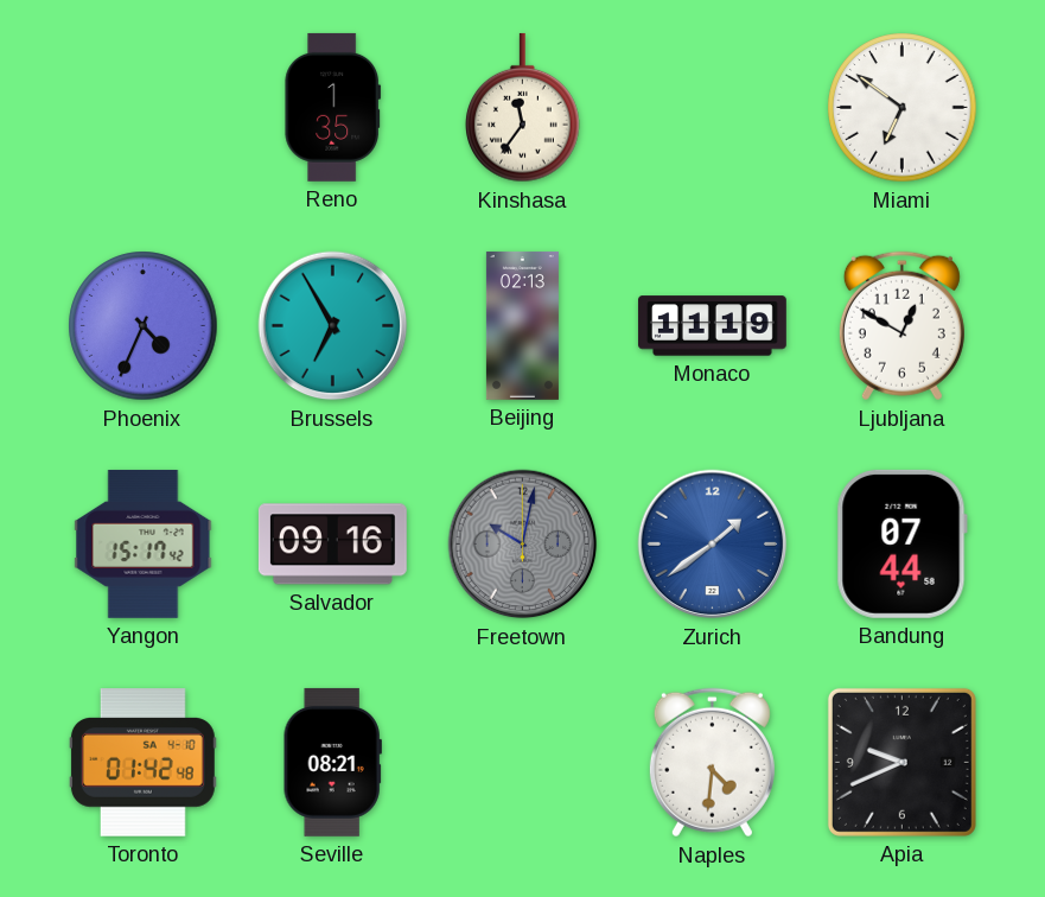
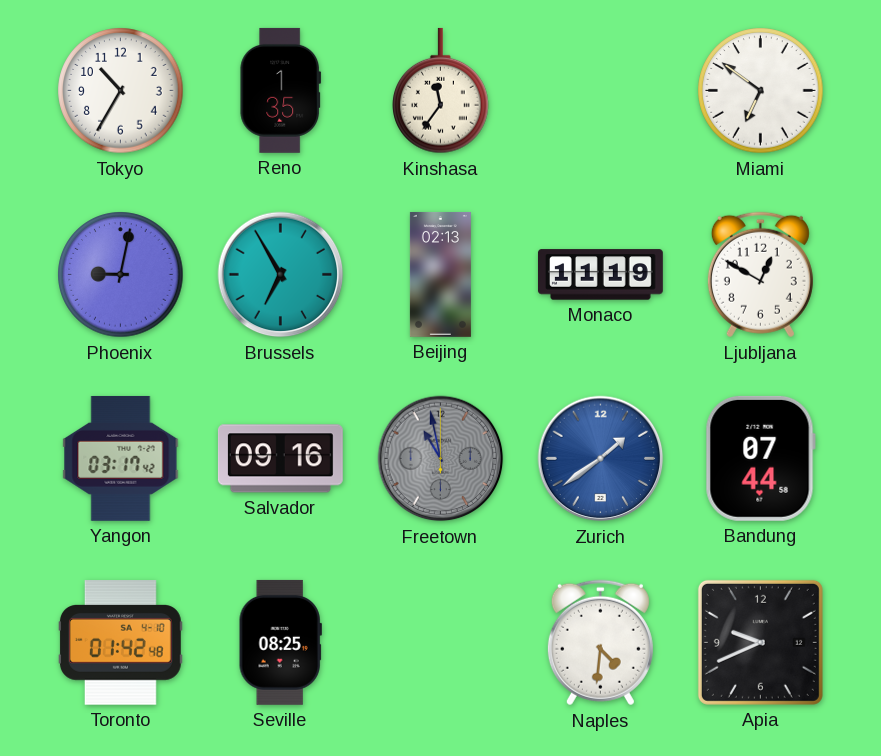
Tokyo: none -> 10:35 (121, 91)
Phoenix: 4:34 -> 9:02 (121, 275)
Yangon: 15:17 -> 03:17 (121, 458)
Freetown: 10:02 -> 10:58 (441, 459)
Seville: 08:21 -> 08:25 (280, 642)
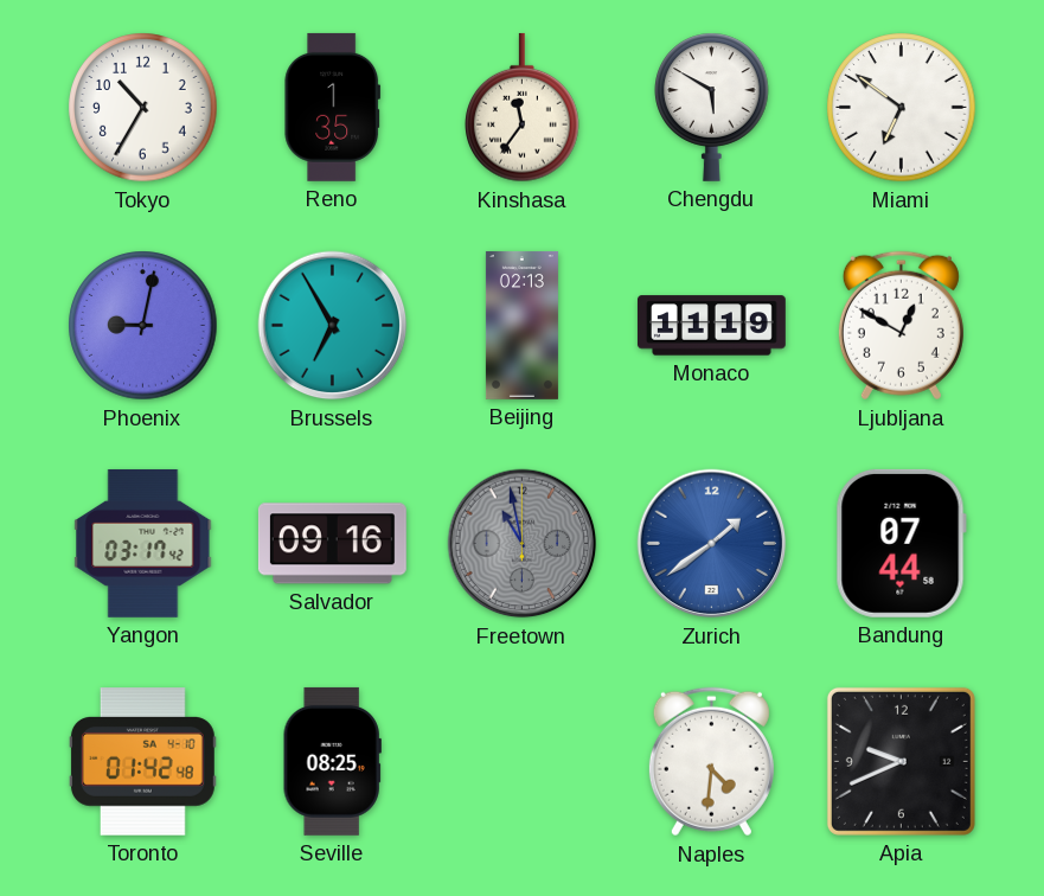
Chengdu: none -> 5:50 (712, 107)
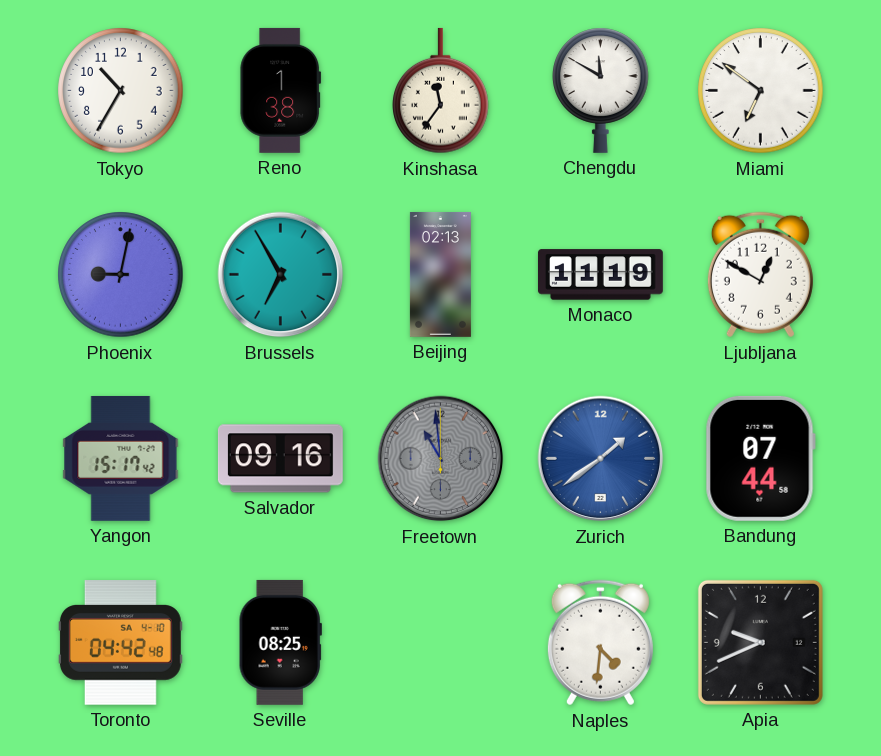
Reno: 1:35 -> 1:38 (281, 90)
Chengdu: 5:50 -> 11:50 (601, 90)
Yangon: 03:17 -> 15:17 (121, 458)
Freetown: 10:58 -> 10:59 (441, 459)
Toronto: 01:42 -> 04:42 (120, 643)
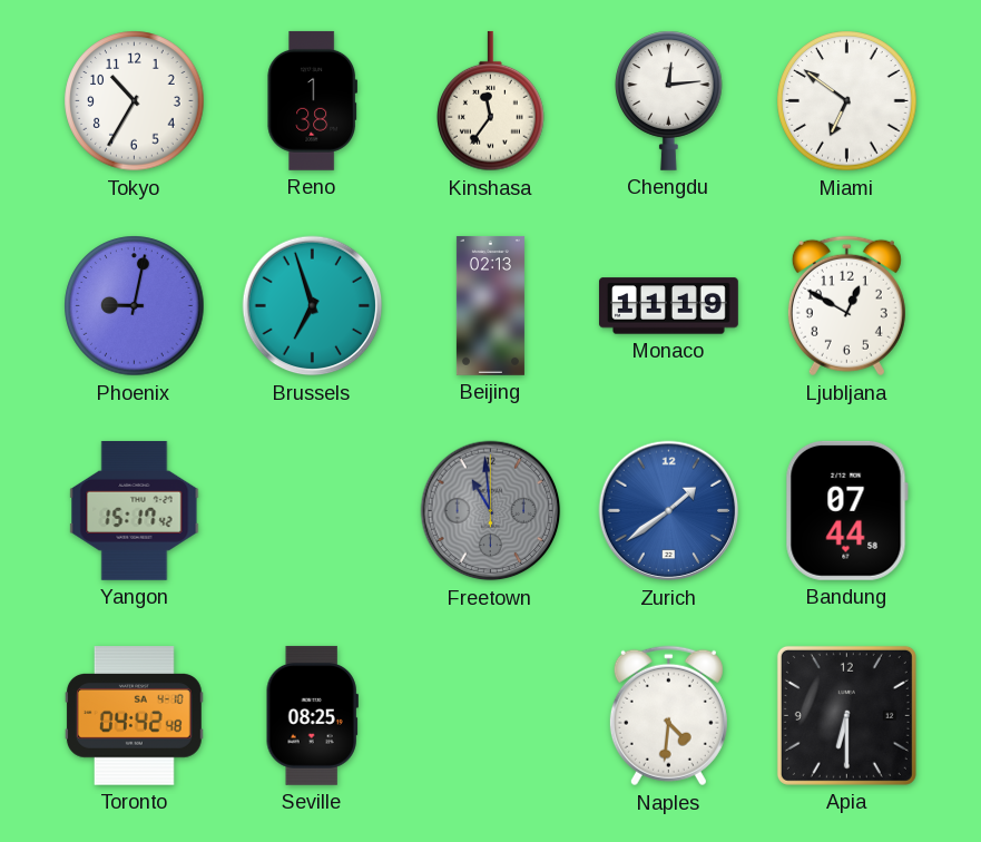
Chengdu: 11:50 -> 12:14 (669, 100)
Brussels: 6:55 -> 6:57 (313, 306)
Salvador: 09:16 -> none (280, 459)
Apia: 9:41 -> 6:30 (846, 715)
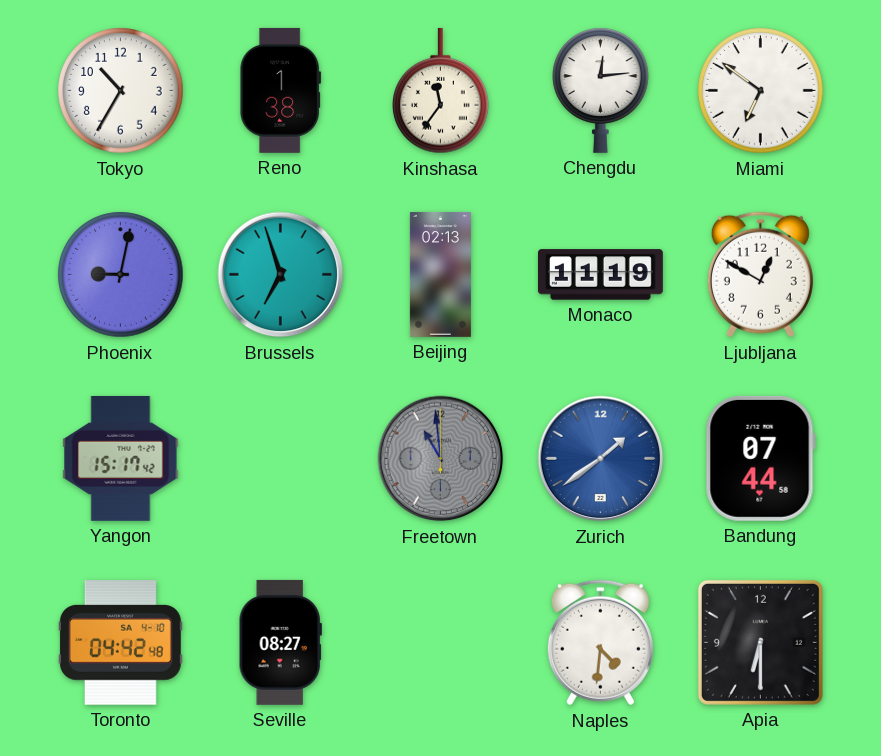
Seville: 08:25 -> 08:27 (280, 642)
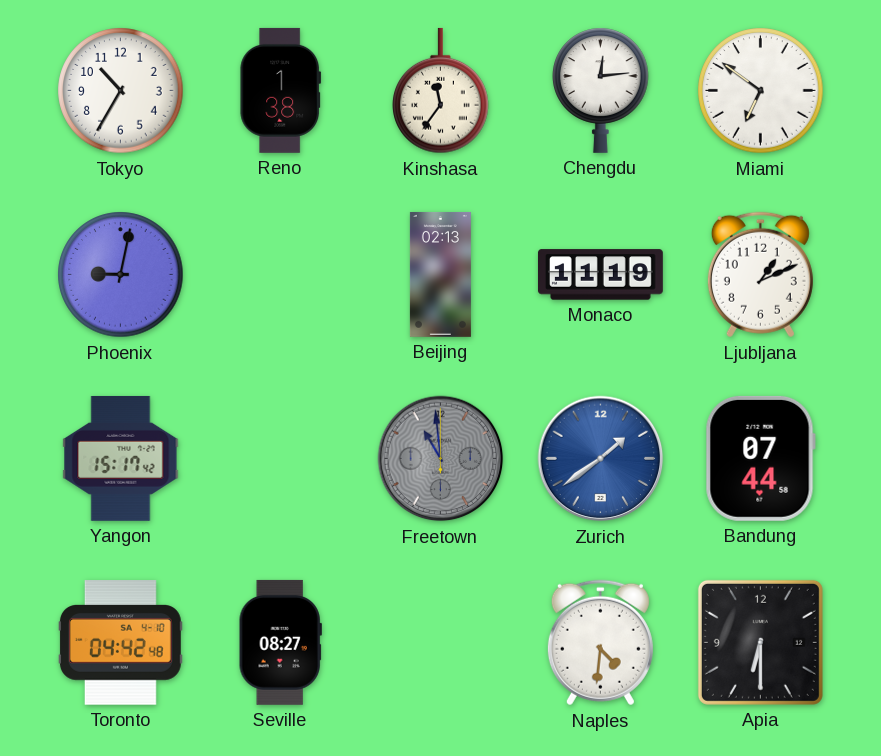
Brussels: 6:57 -> none (281, 275)
Ljubljana: 12:50 -> 1:11 (760, 275)
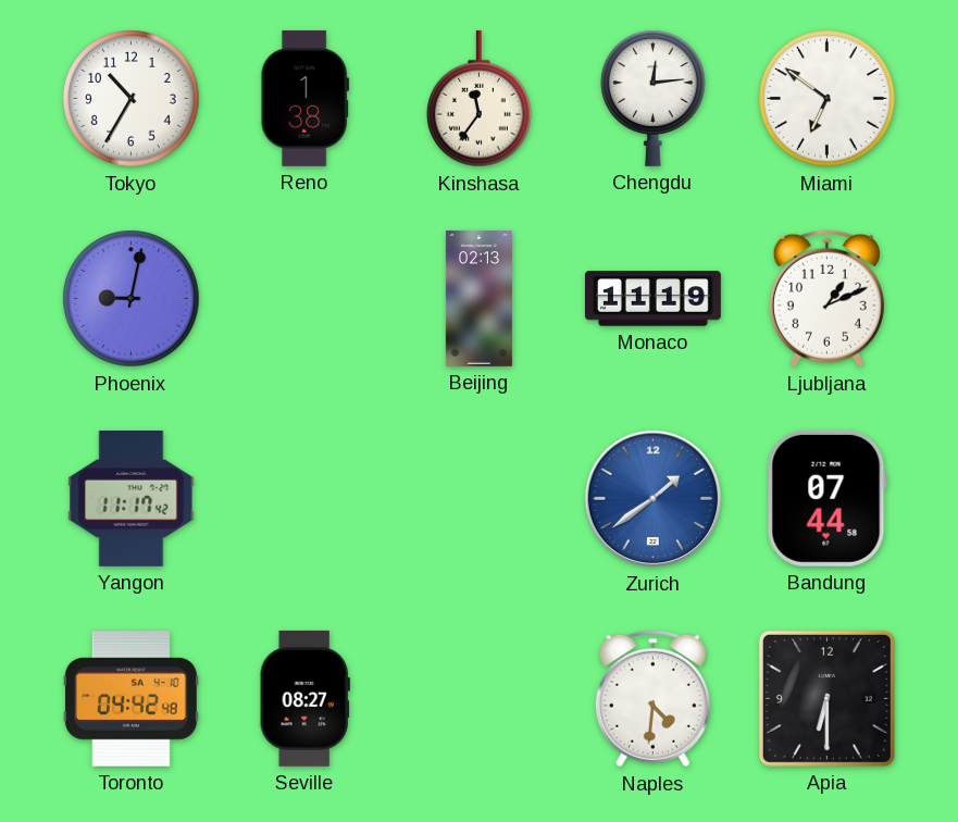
Yangon: 15:17 -> 11:17 (132, 498)
Freetown: 10:59 -> none (441, 459)
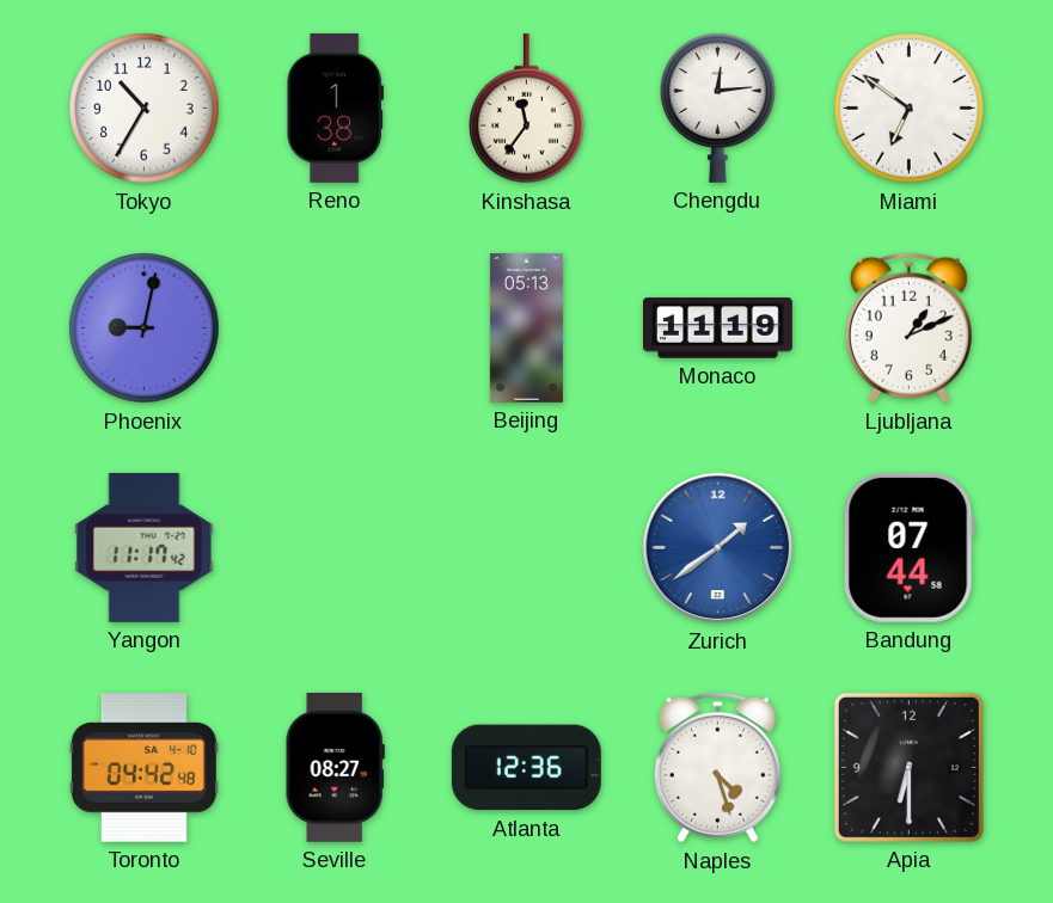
Beijing: 02:13 -> 05:13 (526, 327)
Atlanta: none -> 12:36 (526, 768)
Naples: 4:31 -> 4:27 (717, 768)
